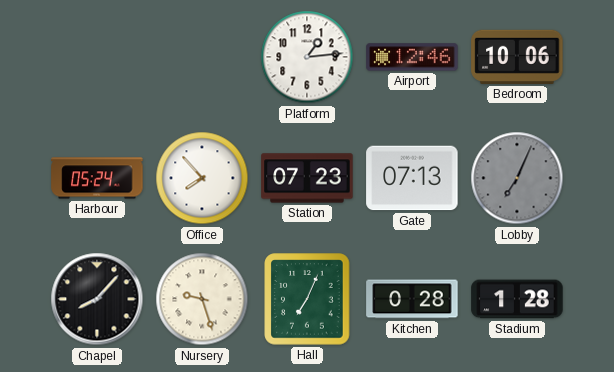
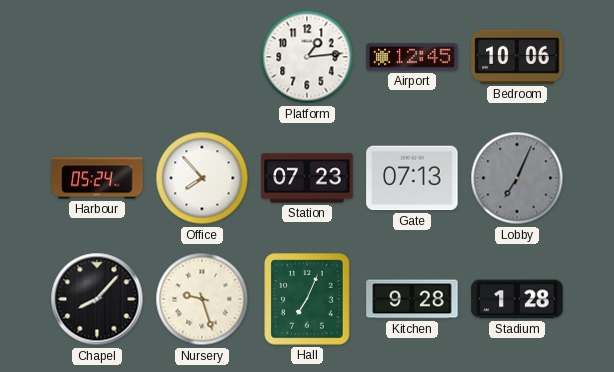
Airport: 12:46 -> 12:45 (412, 57)
Kitchen: 0:28 -> 9:28 (412, 299)
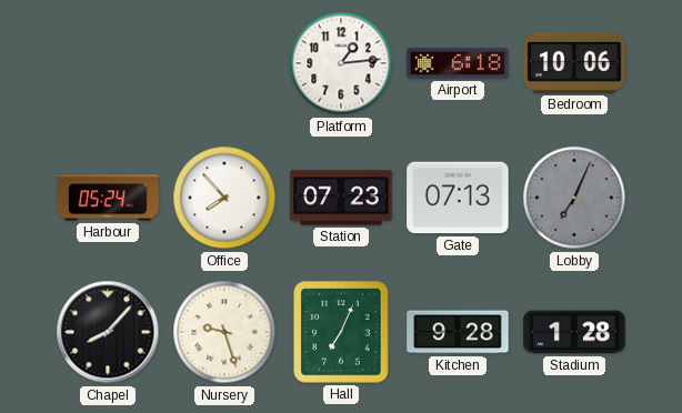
Airport: 12:45 -> 6:18 (458, 63)
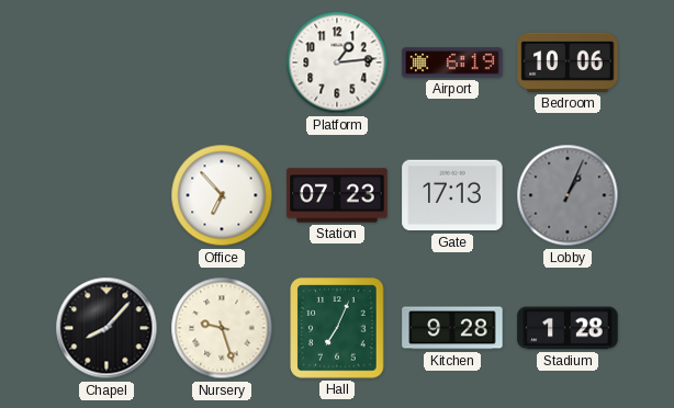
Airport: 6:18 -> 6:19 (452, 63)
Harbour: 05:24 -> none (108, 198)
Office: 7:53 -> 6:53 (222, 195)
Gate: 07:13 -> 17:13 (452, 195)
Lobby: 7:04 -> 1:04 (568, 195)
